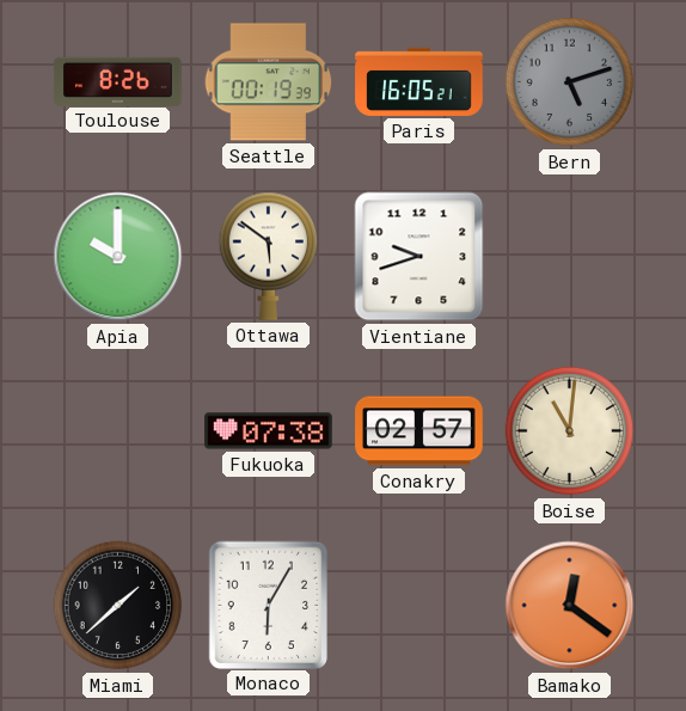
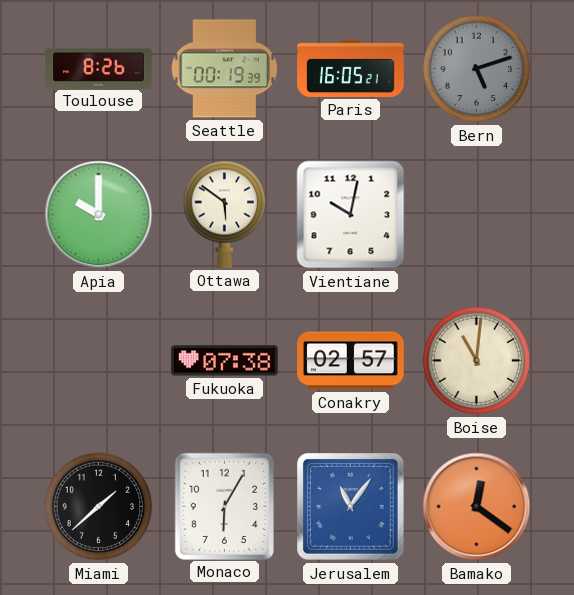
Vientiane: 9:42 -> 10:02 (351, 215)
Jerusalem: none -> 11:06 (351, 507)
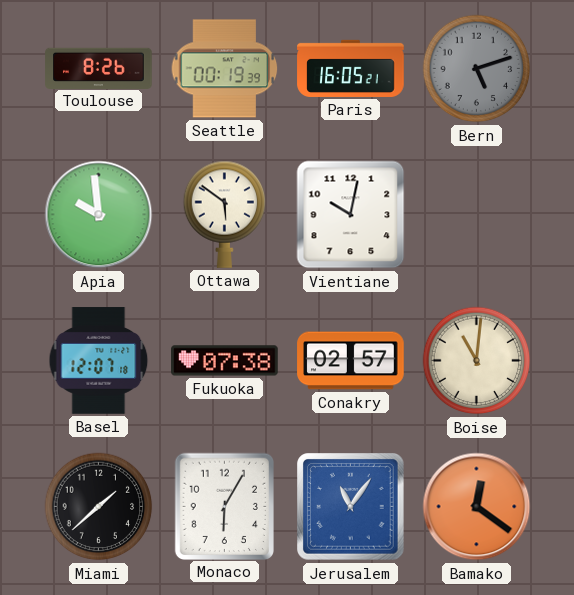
Apia: 10:00 -> 9:59 (99, 215)
Basel: none -> 12:07 (99, 361)
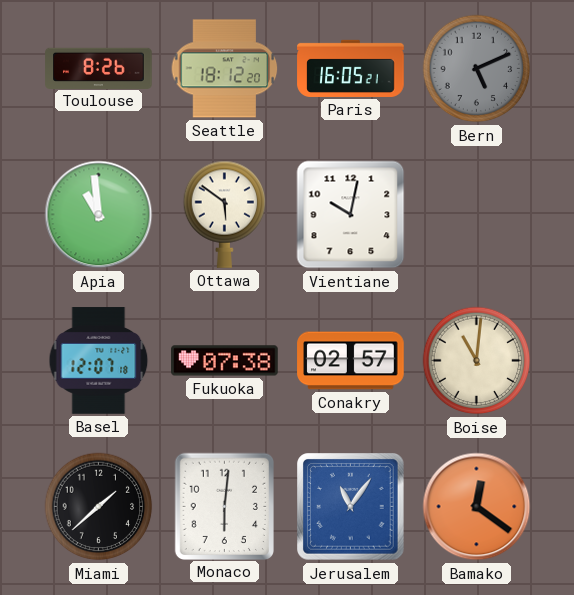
Seattle: 00:19 -> 18:12 (225, 69)
Bern: 5:12 -> 5:11 (477, 69)
Apia: 9:59 -> 10:59 (99, 215)
Monaco: 6:05 -> 6:01 (224, 506)
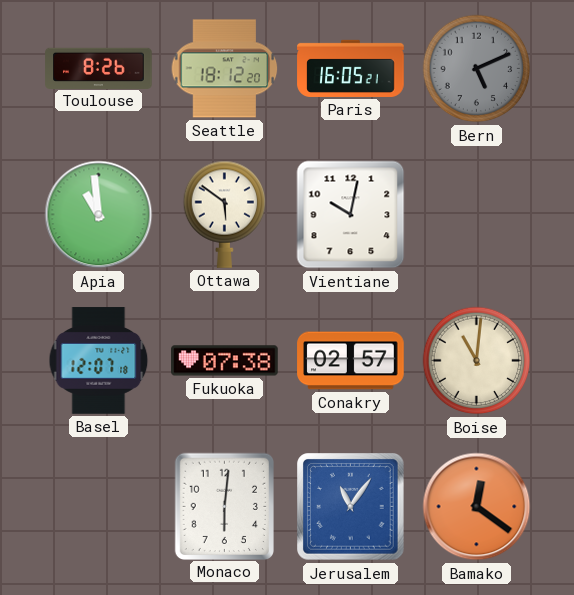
Miami: 1:38 -> none (99, 507)
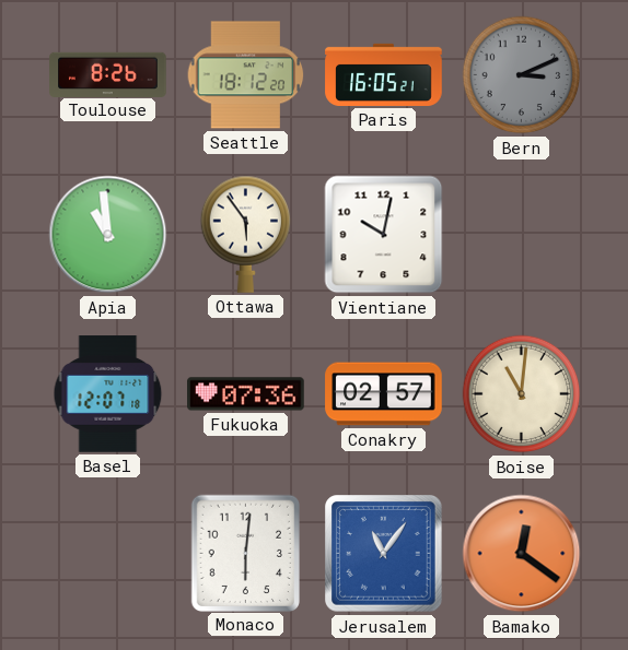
Bern: 5:11 -> 3:11 (522, 75)
Ottawa: 5:51 -> 5:54 (246, 234)
Fukuoka: 07:38 -> 07:36 (246, 394)
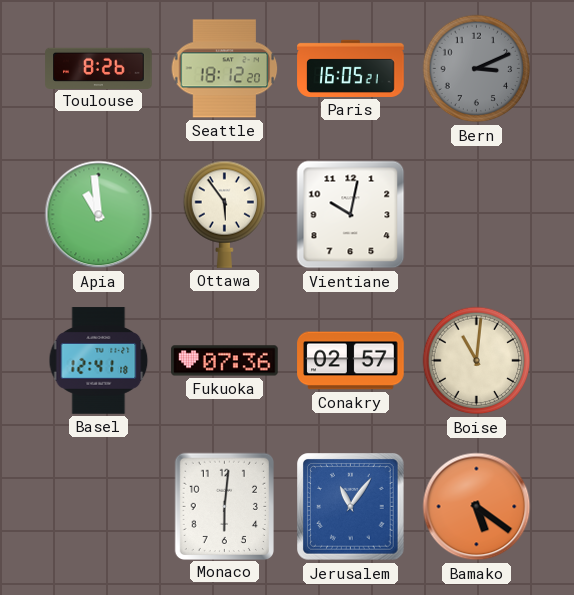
Basel: 12:07 -> 12:41 (99, 361)
Bamako: 12:21 -> 5:21 (477, 507)
